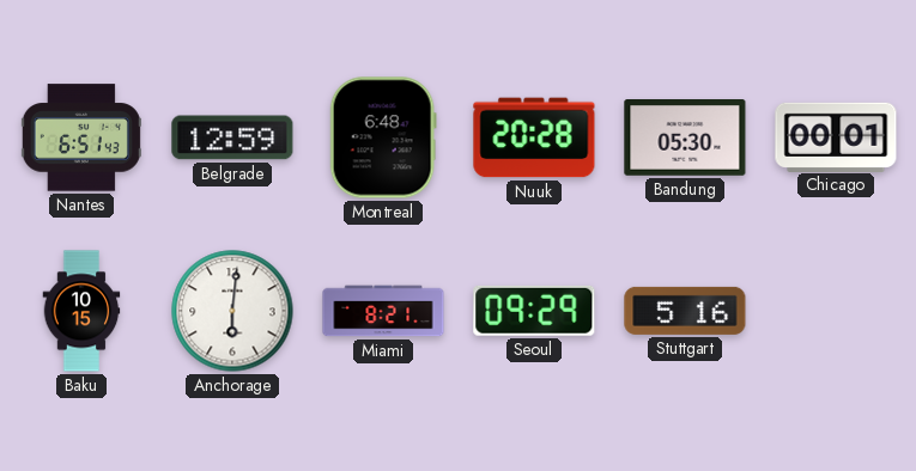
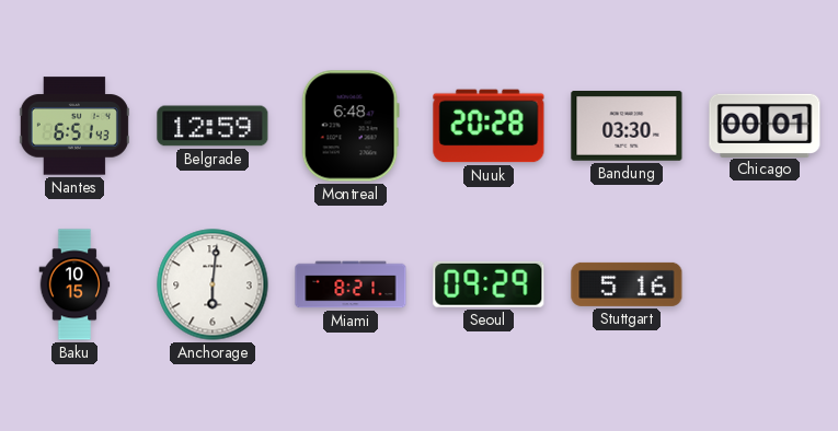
Bandung: 05:30 -> 03:30 (627, 126)
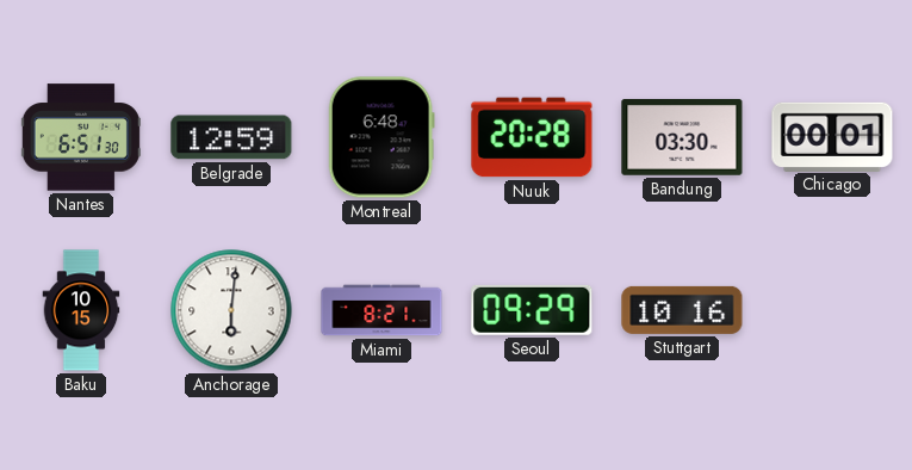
Nantes: 6:51:43 -> 6:51:30 (81, 137)
Stuttgart: 5:16 -> 10:16 (682, 310)
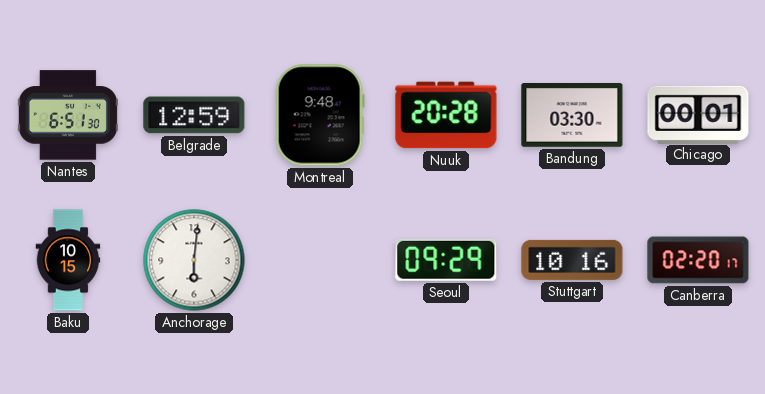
Montreal: 6:48 -> 9:48 (320, 115)
Miami: 8:21 -> none (381, 310)
Canberra: none -> 02:20 (698, 260)
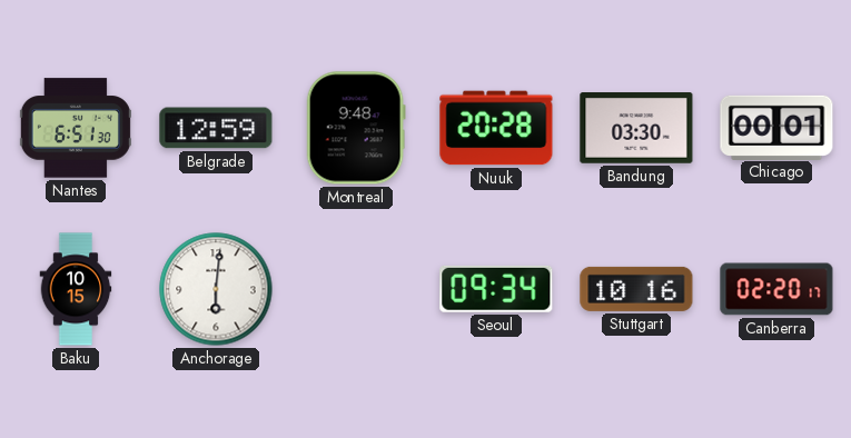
Seoul: 09:29 -> 09:34 (496, 289)
